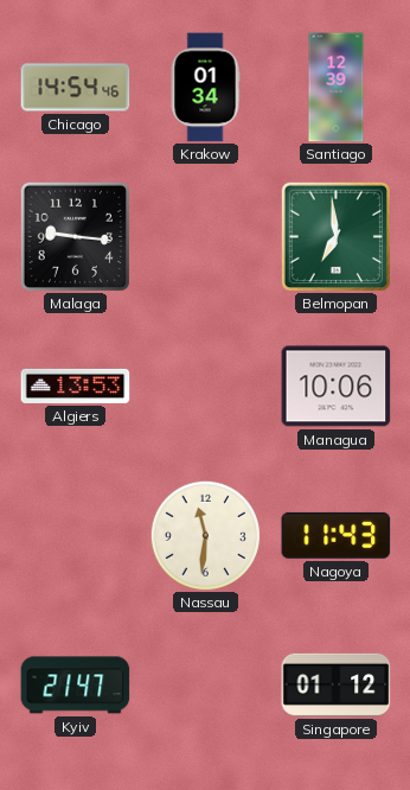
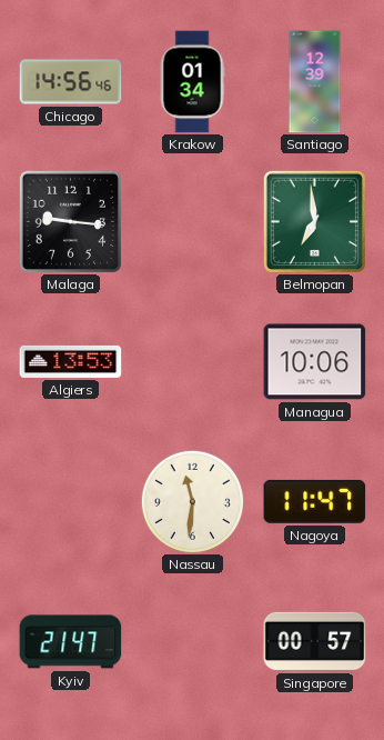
Chicago: 14:54 -> 14:56 (71, 82)
Nagoya: 11:43 -> 11:47 (315, 501)
Singapore: 01:12 -> 00:57 (315, 641)
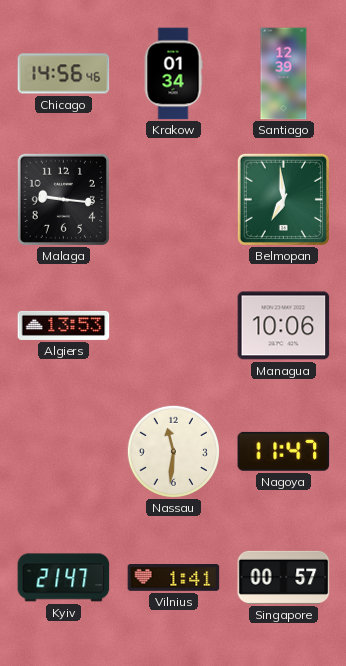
Vilnius: none -> 1:41 (174, 578)
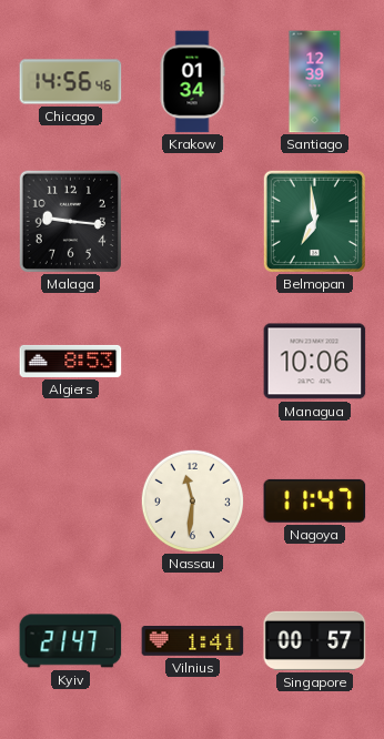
Algiers: 13:53 -> 8:53 (71, 361)
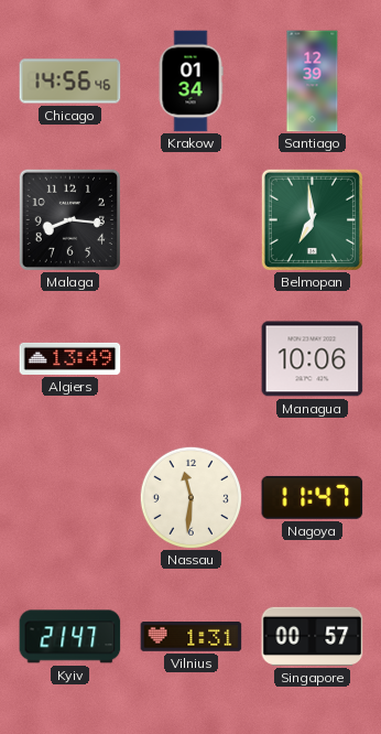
Malaga: 9:16 -> 8:16 (69, 219)
Algiers: 8:53 -> 13:49 (70, 358)
Vilnius: 1:41 -> 1:31 (192, 637)
